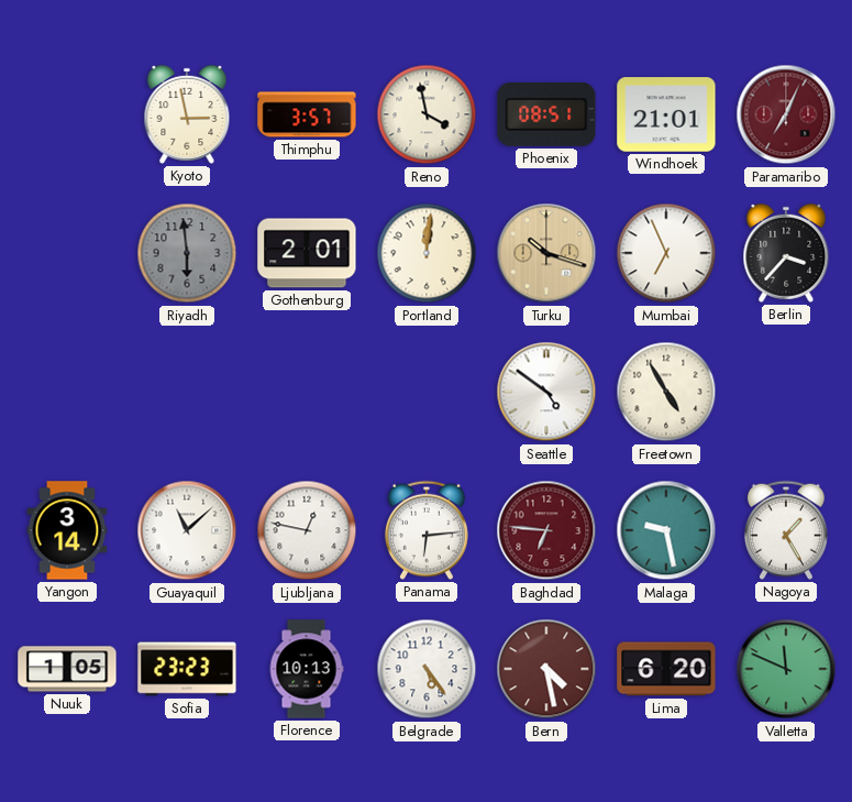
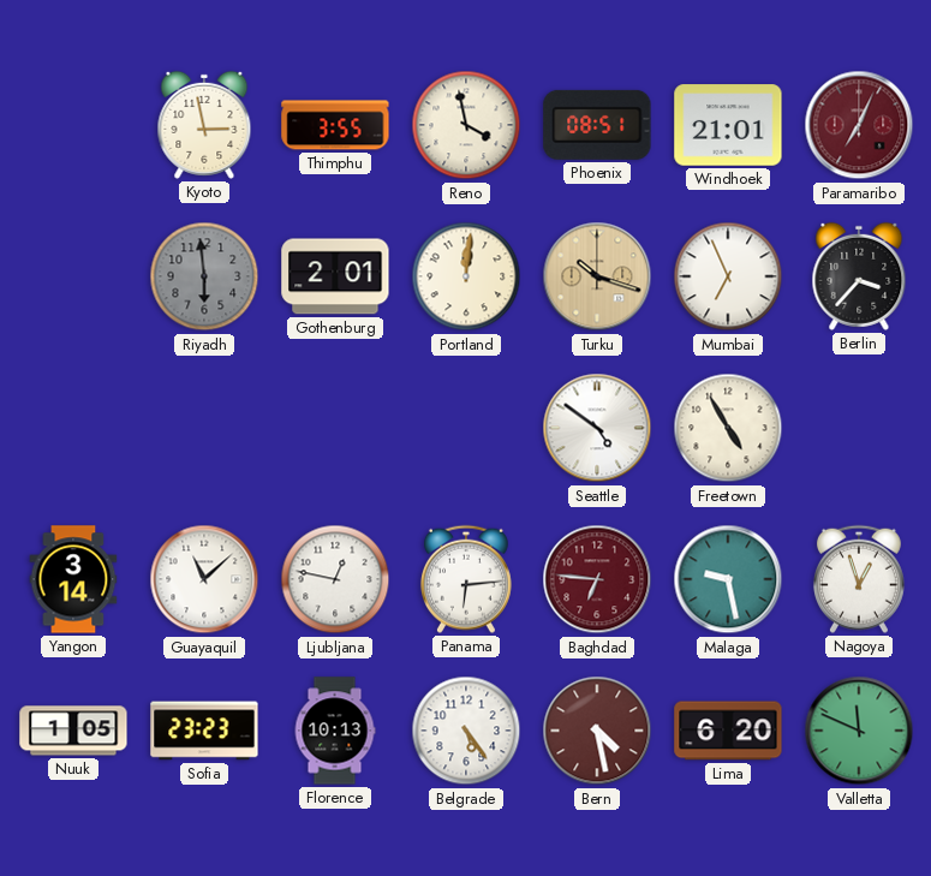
Thimphu: 3:57 -> 3:55 (335, 125)
Nagoya: 1:25 -> 12:57 (859, 579)
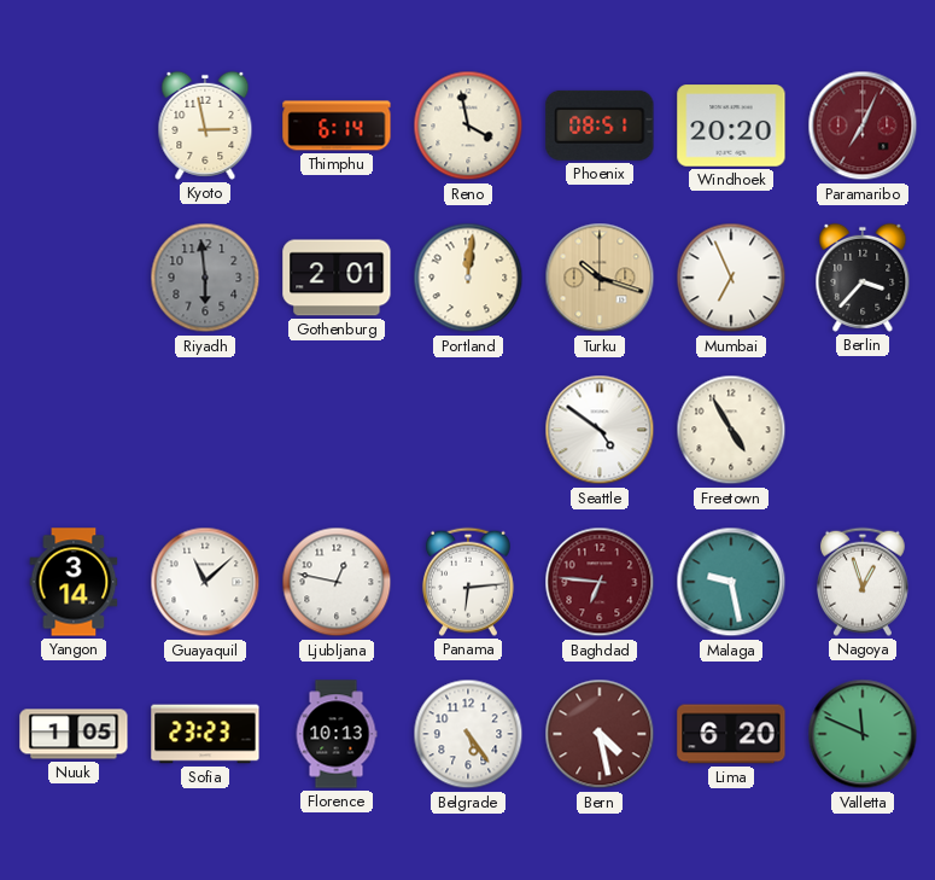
Thimphu: 3:55 -> 6:14 (337, 126)
Windhoek: 21:01 -> 20:20 (731, 126)
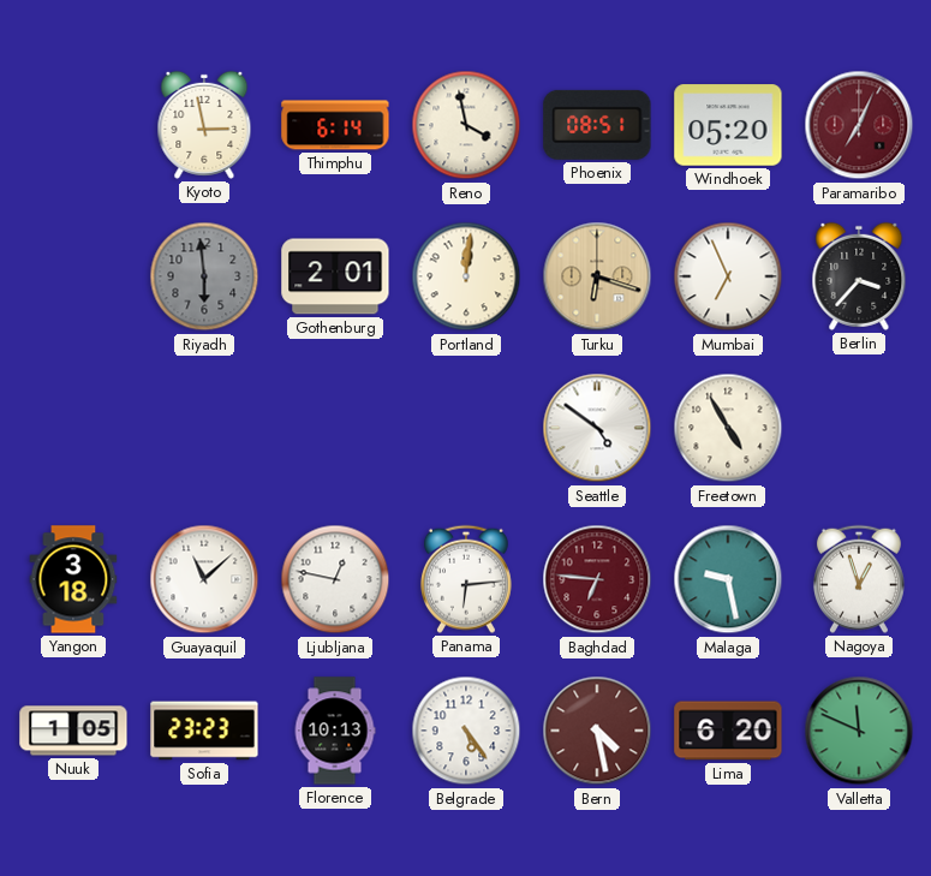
Windhoek: 20:20 -> 05:20 (728, 125)
Turku: 10:18 -> 6:18 (597, 276)
Yangon: 3:14 -> 3:18 (73, 579)
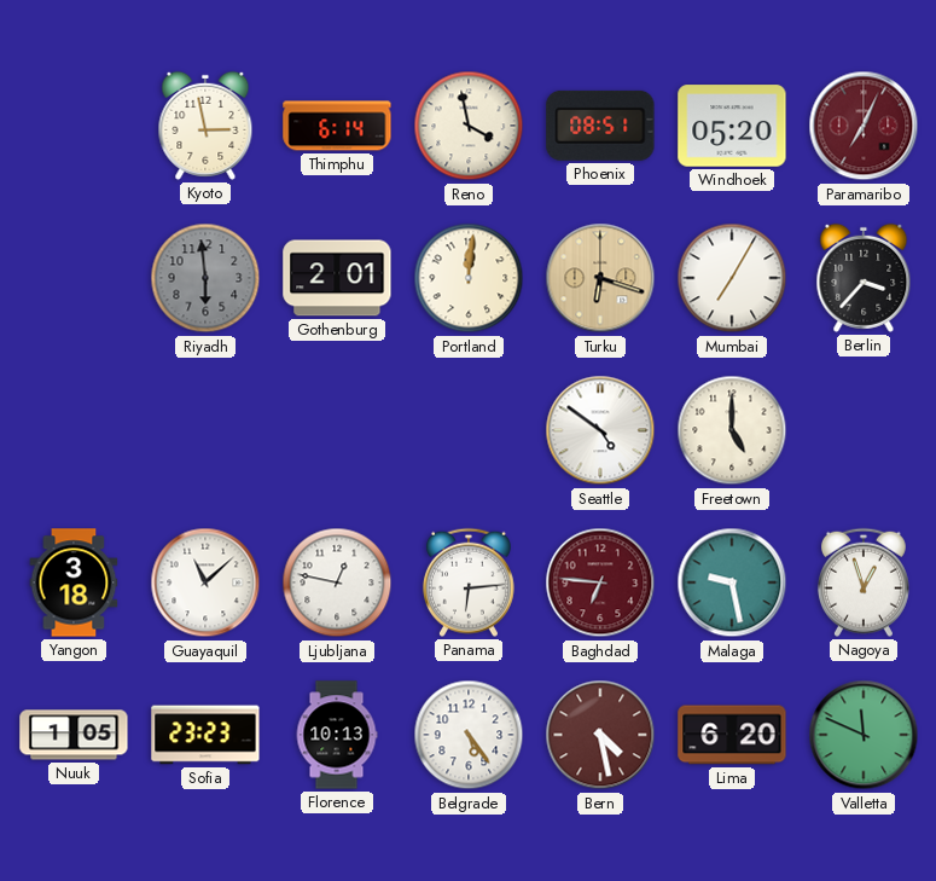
Mumbai: 6:56 -> 7:05 (732, 278)
Freetown: 4:55 -> 5:00 (732, 430)
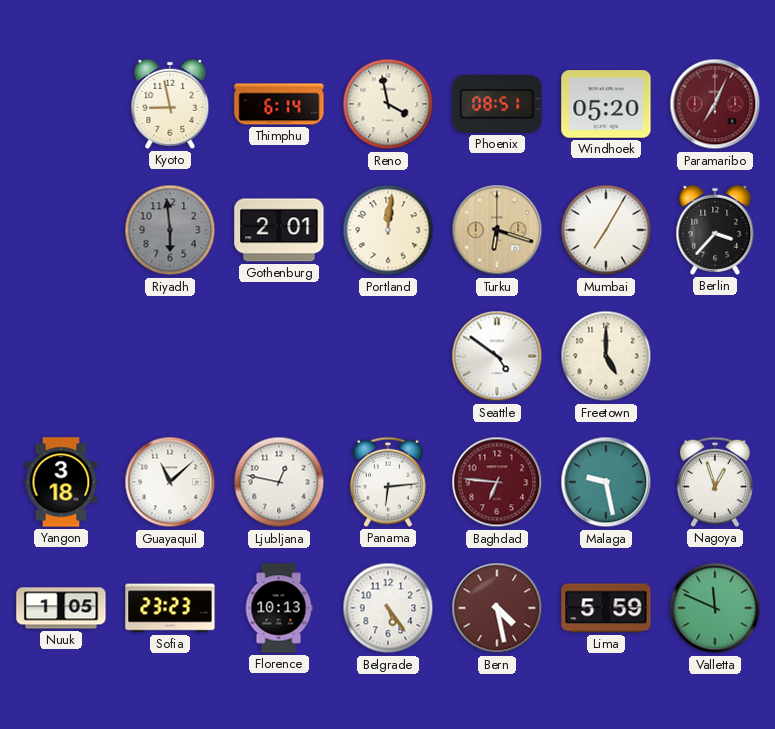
Kyoto: 2:58 -> 8:58 (170, 104)
Lima: 6:20 -> 5:59 (606, 608)
